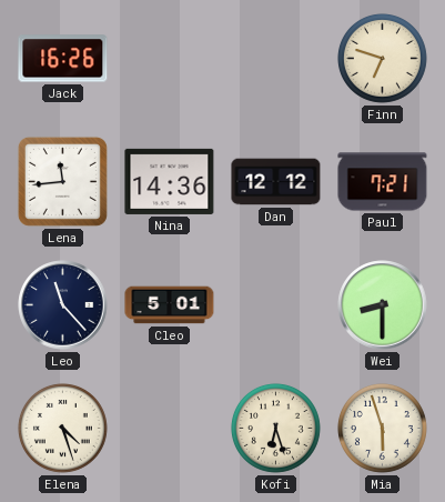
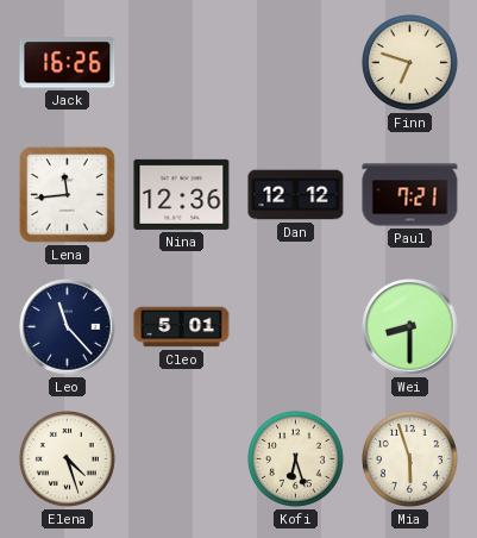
Nina: 14:36 -> 12:36 (182, 194)
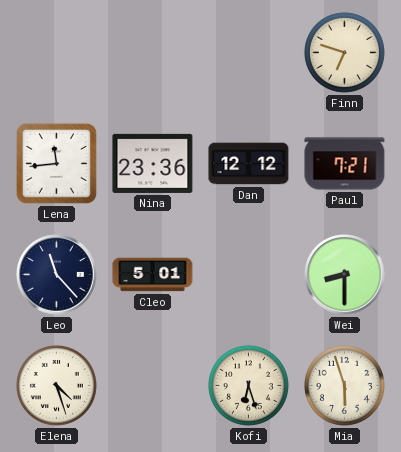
Jack: 16:26 -> none (68, 63)
Nina: 12:36 -> 23:36 (153, 163)
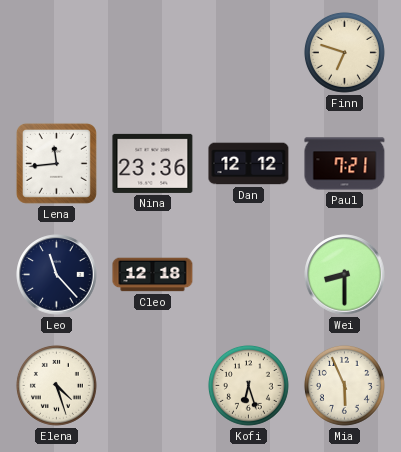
Cleo: 5:01 -> 12:18 (153, 275)
Mia: 5:57 -> 5:56 (344, 385)
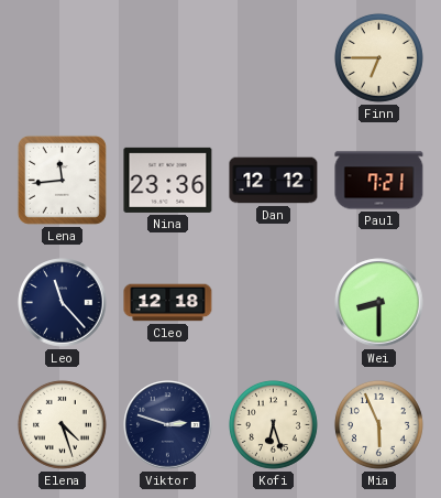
Finn: 6:48 -> 6:45 (378, 57)
Viktor: none -> 2:48 (168, 425)
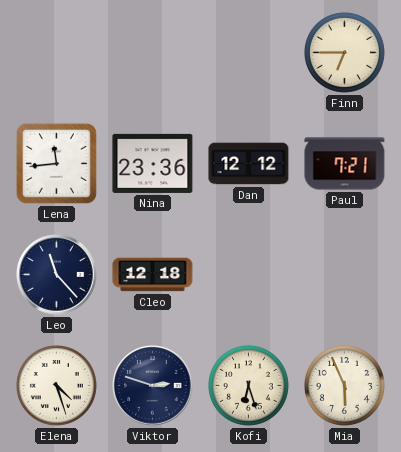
Wei: 8:30 -> none (379, 303)
